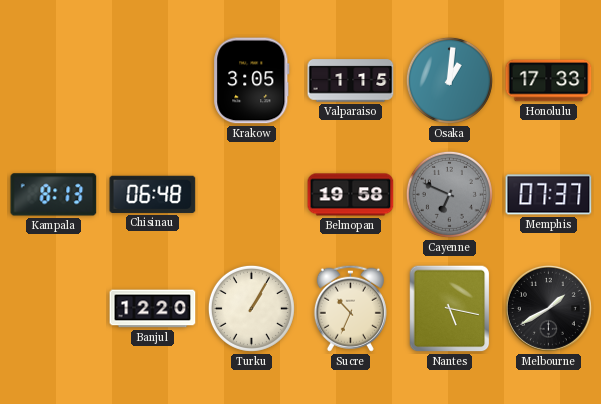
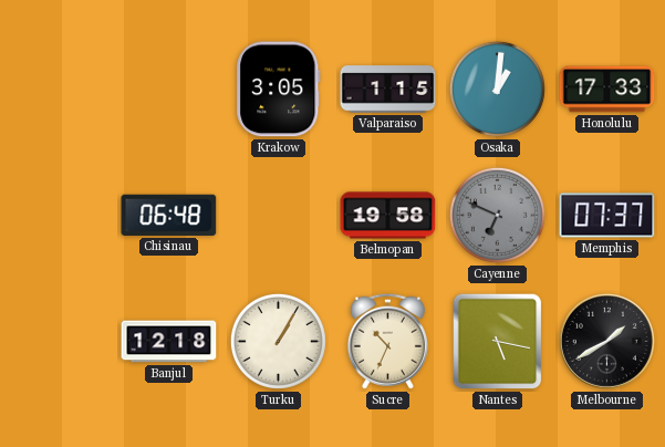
Kampala: 8:13 -> none (54, 195)
Banjul: 12:20 -> 12:18 (169, 342)
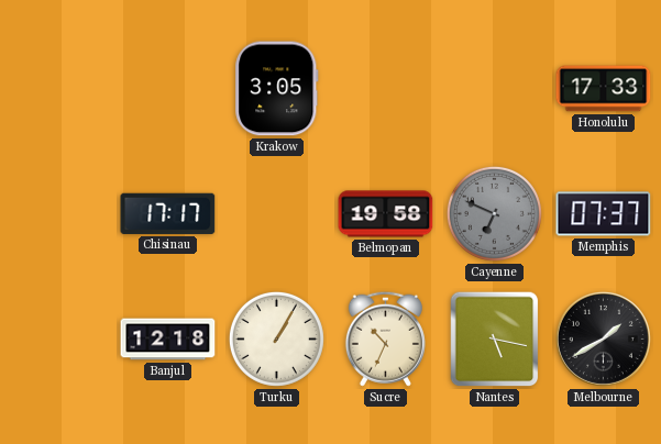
Valparaiso: 1:15 -> none (388, 90)
Osaka: 1:01 -> none (497, 89)
Chisinau: 06:48 -> 17:17 (168, 213)
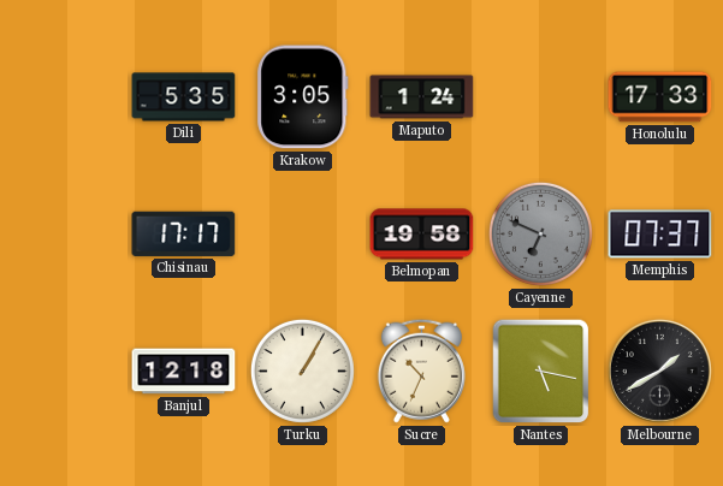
Dili: none -> 5:35 (184, 97)
Maputo: none -> 1:24 (422, 97)
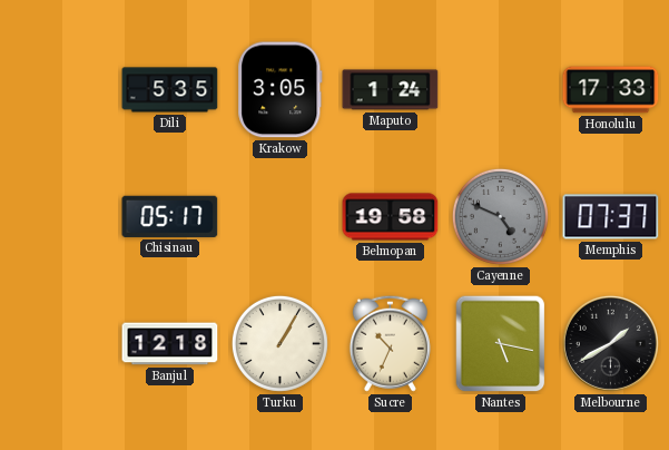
Chisinau: 17:17 -> 05:17 (170, 216)
Cayenne: 6:49 -> 4:49 (500, 216)
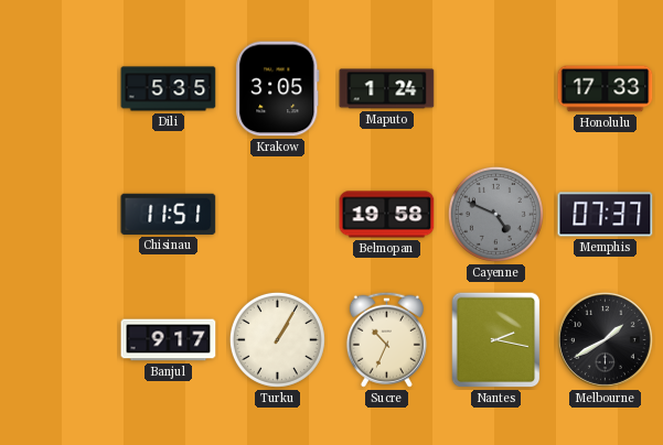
Chisinau: 05:17 -> 11:51 (169, 214)
Banjul: 12:18 -> 9:17 (169, 340)
Nantes: 5:17 -> 2:17 (496, 340)
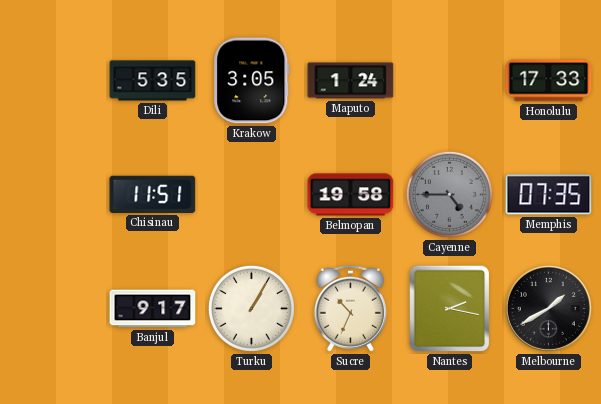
Cayenne: 4:49 -> 4:45 (449, 194)
Memphis: 07:37 -> 07:35 (549, 195)
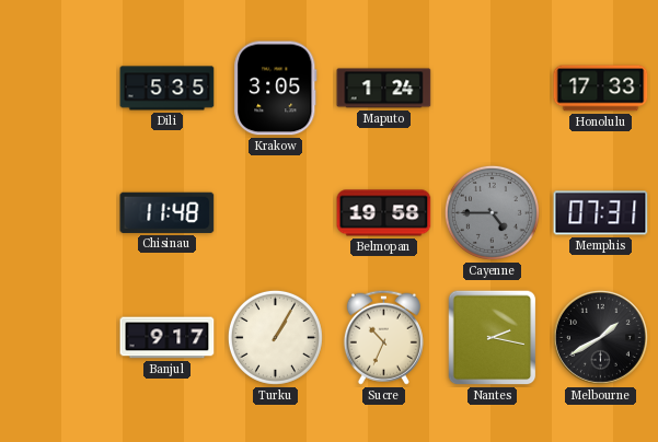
Chisinau: 11:51 -> 11:48 (168, 212)
Memphis: 07:35 -> 07:31 (601, 213)
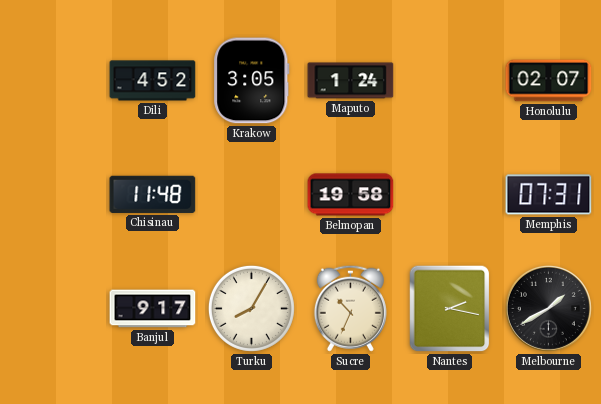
Dili: 5:35 -> 4:52 (153, 81)
Honolulu: 17:33 -> 02:07 (549, 81)
Cayenne: 4:45 -> none (492, 212)
Turku: 1:05 -> 8:05 (251, 308)
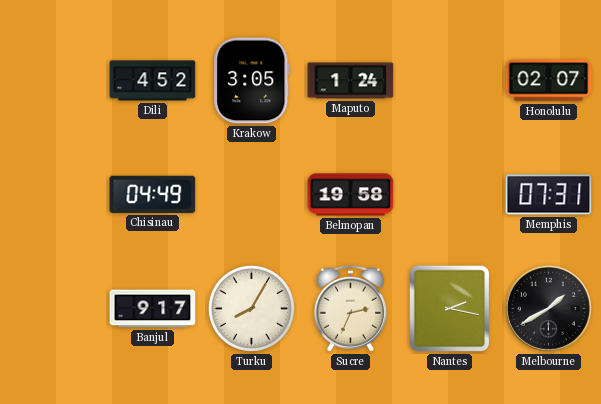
Chisinau: 11:48 -> 04:49 (153, 194)
Sucre: 10:34 -> 2:34 (350, 308)
